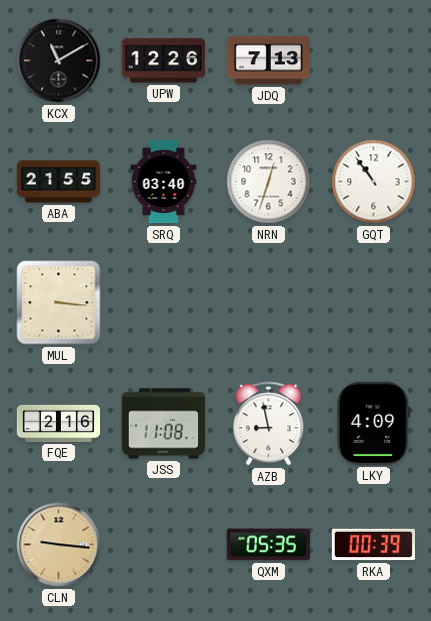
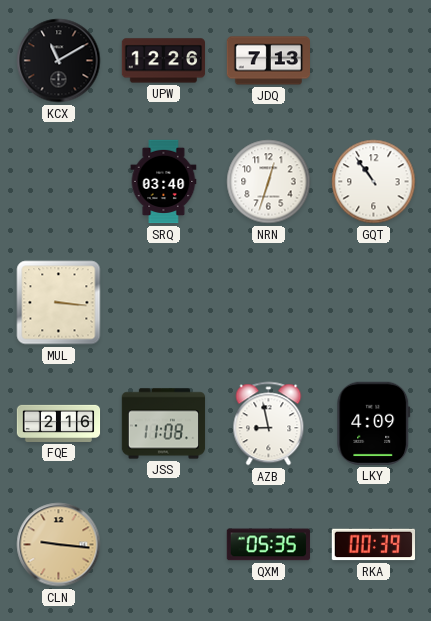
ABA: 21:55 -> none (59, 182)
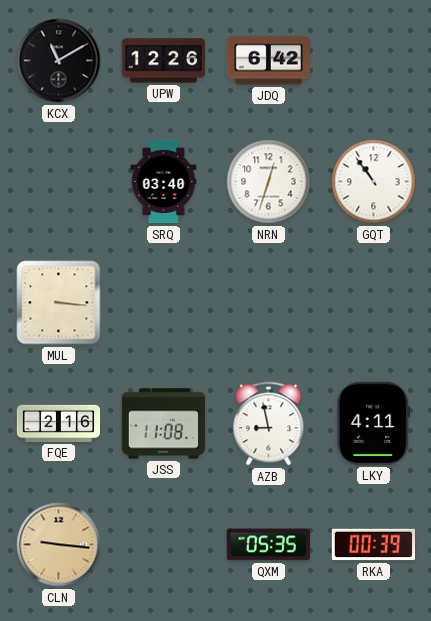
JDQ: 7:13 -> 6:42 (268, 61)
LKY: 4:09 -> 4:11 (374, 423)
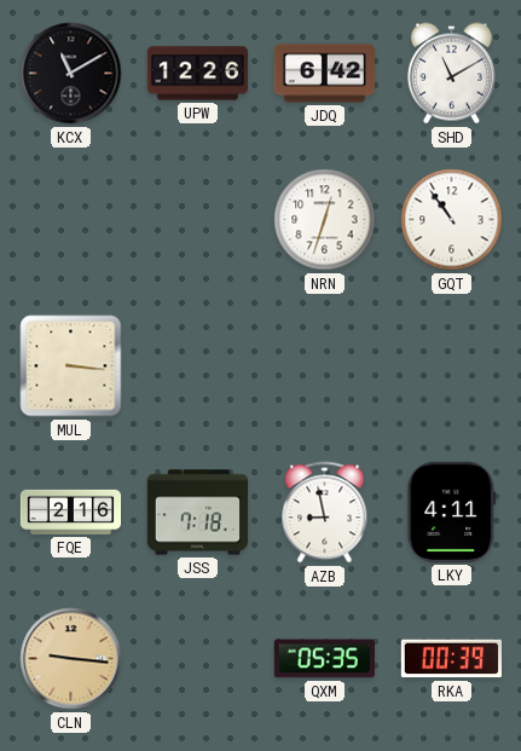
SHD: none -> 11:10 (451, 74)
SRQ: 03:40 -> none (164, 182)
JSS: 11:08 -> 7:18 (198, 513)
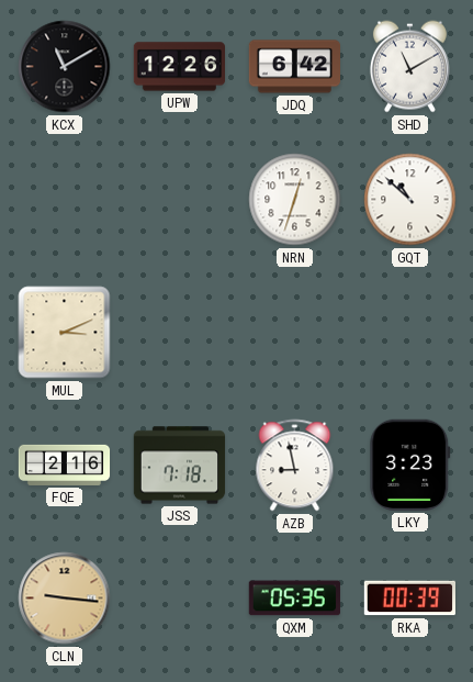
GQT: 10:54 -> 10:52 (410, 200)
MUL: 3:16 -> 3:11 (65, 333)
LKY: 4:11 -> 3:23 (410, 465)
